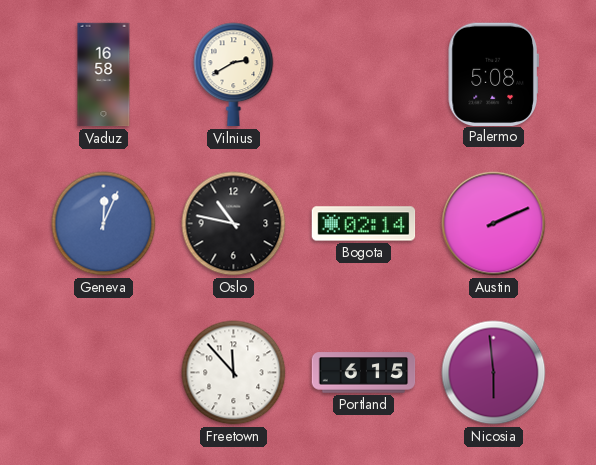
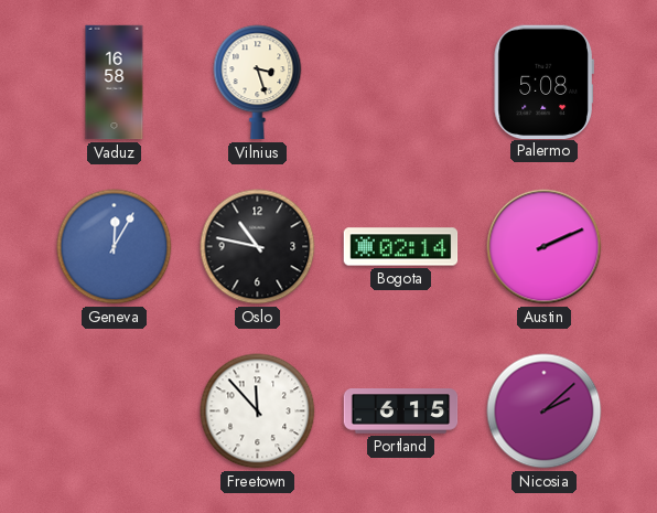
Vilnius: 2:40 -> 3:27 (258, 83)
Geneva: 12:04 -> 12:05 (115, 247)
Nicosia: 5:59 -> 2:08 (545, 412)
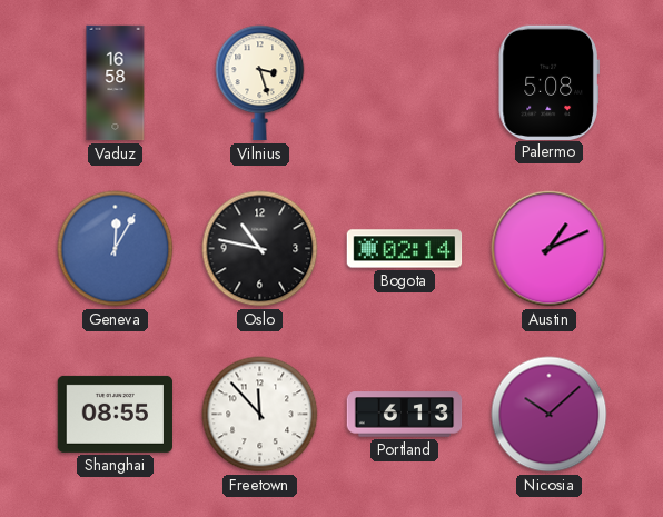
Austin: 2:11 -> 1:11 (550, 249)
Shanghai: none -> 08:55 (116, 414)
Portland: 6:15 -> 6:13 (405, 415)
Nicosia: 2:08 -> 10:08 (550, 415)
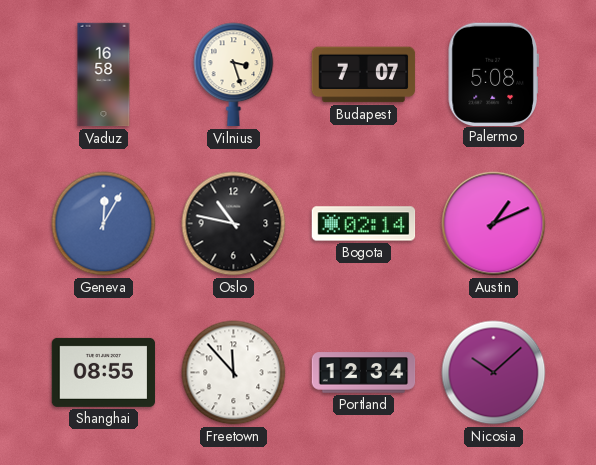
Budapest: none -> 7:07 (364, 75)
Portland: 6:13 -> 12:34 (364, 373)
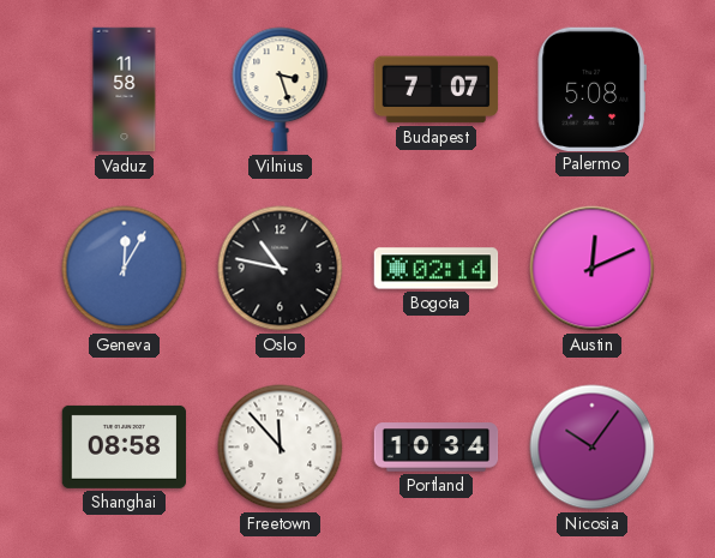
Vaduz: 16:58 -> 11:58 (125, 90)
Austin: 1:11 -> 12:11 (593, 269)
Shanghai: 08:55 -> 08:58 (125, 446)
Portland: 12:34 -> 10:34 (437, 448)
Nicosia: 10:08 -> 10:06 (593, 448)
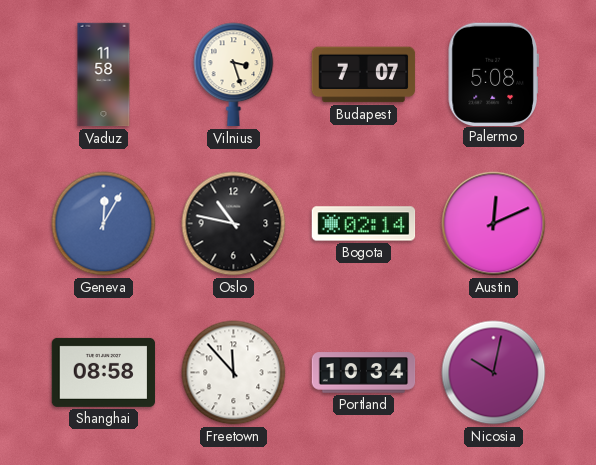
Nicosia: 10:06 -> 10:02 (494, 373)
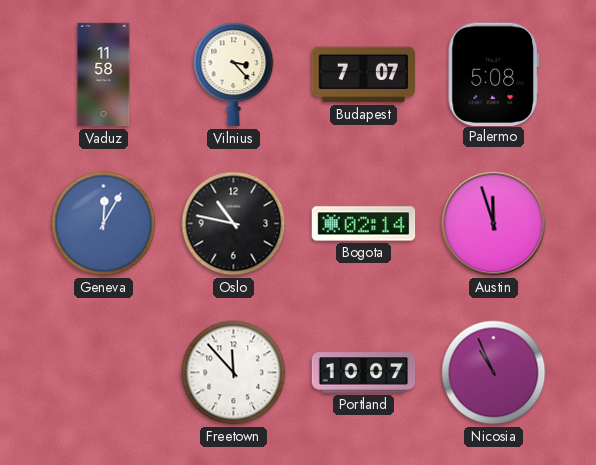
Vilnius: 3:27 -> 3:23 (234, 75)
Austin: 12:11 -> 11:57 (494, 224)
Shanghai: 08:58 -> none (104, 372)
Portland: 10:34 -> 10:07 (364, 373)
Nicosia: 10:02 -> 10:56 (494, 373)
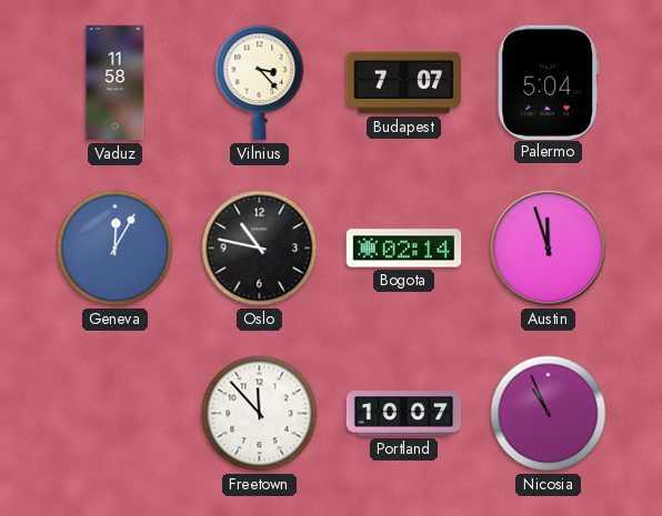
Palermo: 5:08 -> 5:04 (548, 82)
